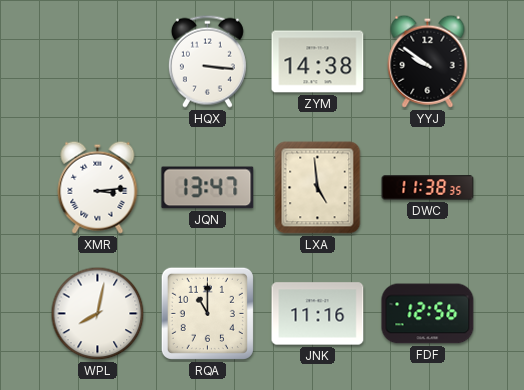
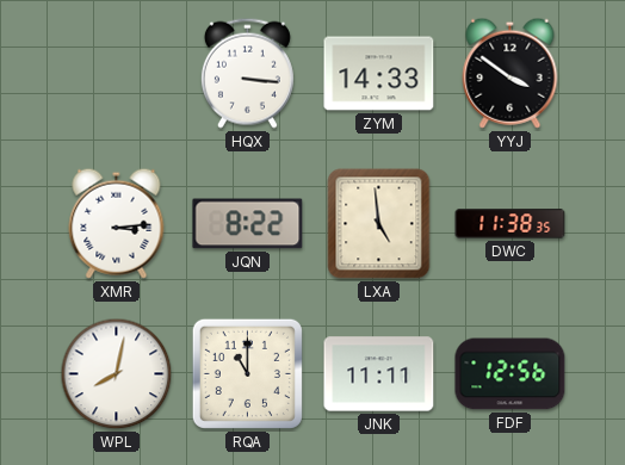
ZYM: 14:38 -> 14:33 (379, 74)
YYJ: 9:51 -> 3:51 (510, 73)
JQN: 13:47 -> 8:22 (248, 224)
JNK: 11:16 -> 11:11 (379, 374)
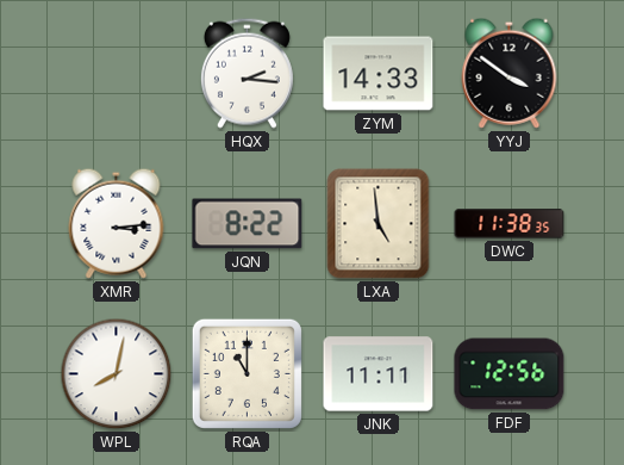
HQX: 3:16 -> 2:16 (247, 73)
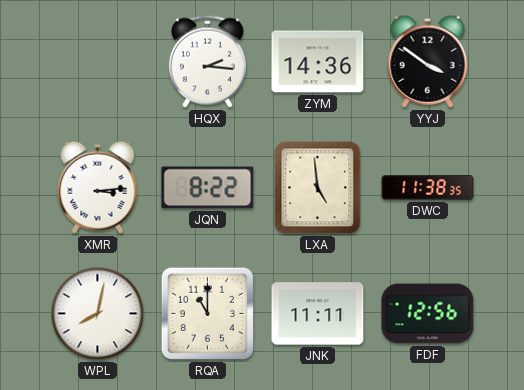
ZYM: 14:33 -> 14:36 (318, 62)
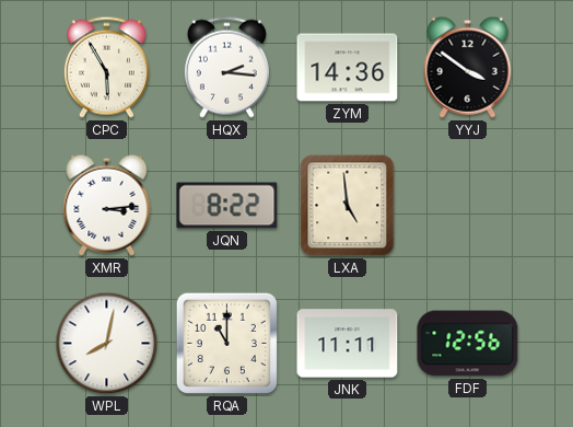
CPC: none -> 5:55 (106, 67)
DWC: 11:38 -> none (428, 188)
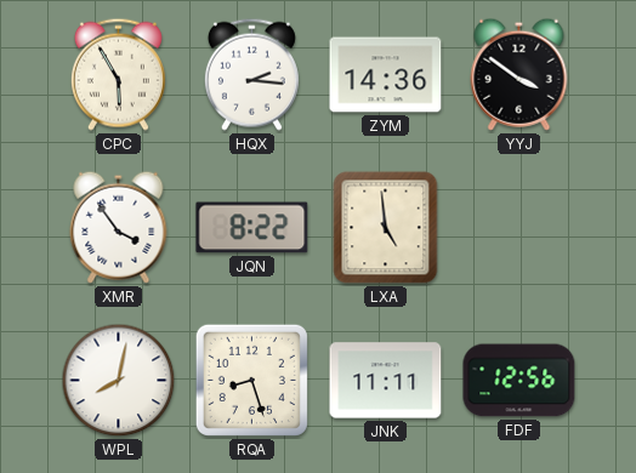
XMR: 3:14 -> 3:54 (119, 227)
RQA: 11:00 -> 8:27 (251, 380)
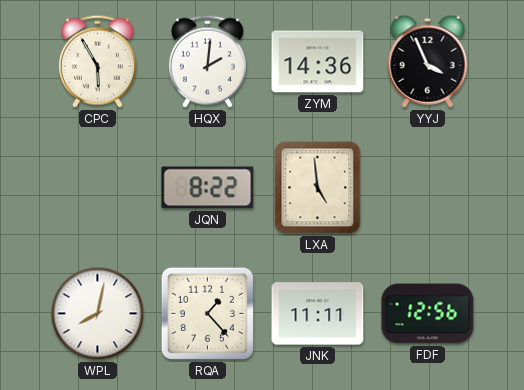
HQX: 2:16 -> 2:01 (207, 61)
YYJ: 3:51 -> 3:56 (428, 61)
XMR: 3:54 -> none (119, 227)
RQA: 8:27 -> 1:23 (207, 313)
